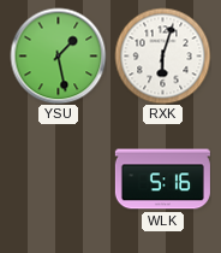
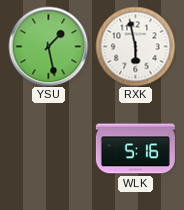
RXK: 6:03 -> 5:58 (135, 46)
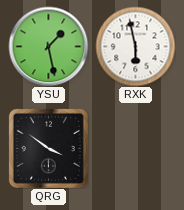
QRG: none -> 3:51 (48, 148)
WLK: 5:16 -> none (135, 149)
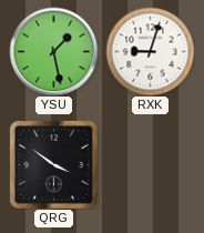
RXK: 5:58 -> 9:03 (150, 51)
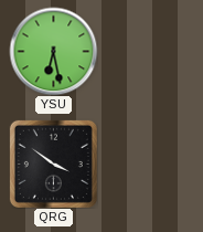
YSU: 1:28 -> 6:28 (53, 51)
RXK: 9:03 -> none (150, 51)
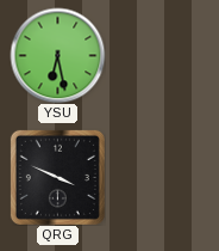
QRG: 3:51 -> 3:49 (57, 177)
